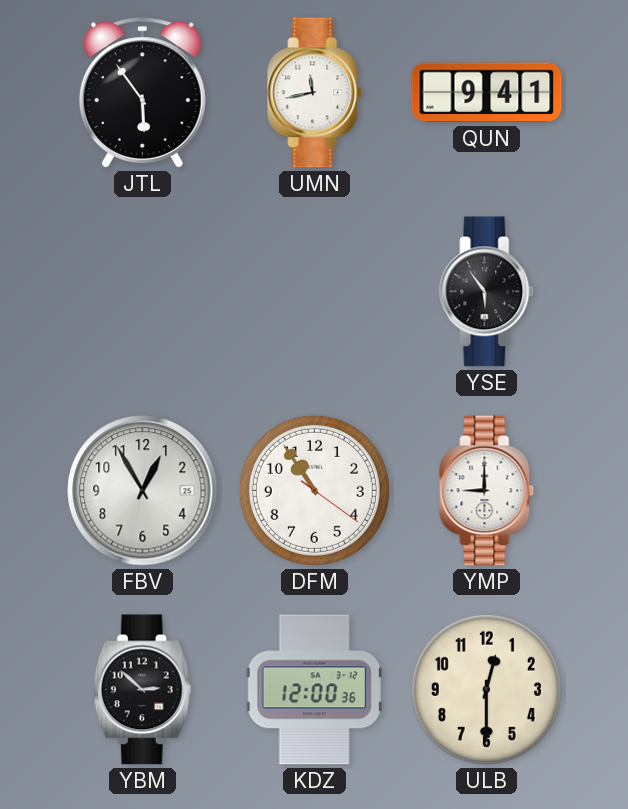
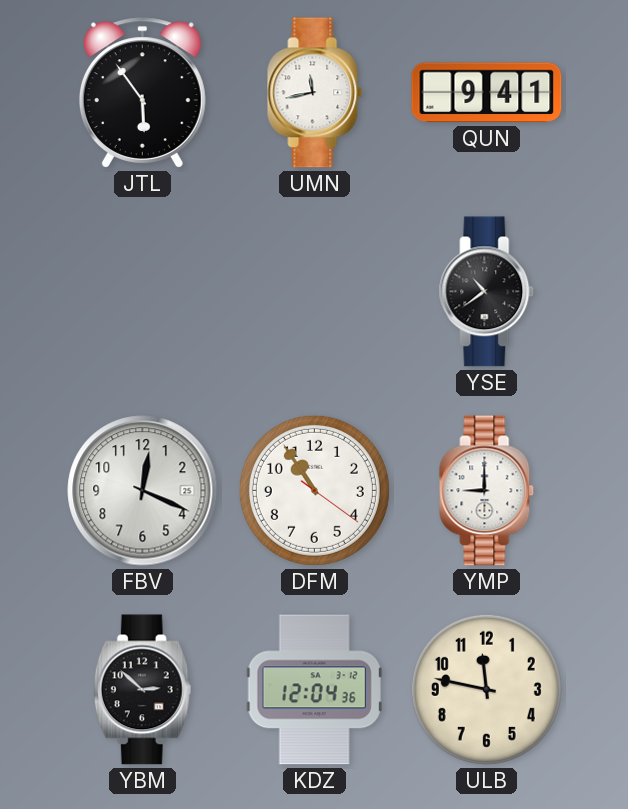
YSE: 5:54 -> 10:39 (487, 292)
FBV: 12:55 -> 12:19 (143, 491)
KDZ: 12:00 -> 12:04 (314, 690)
ULB: 12:30 -> 11:47 (486, 689)
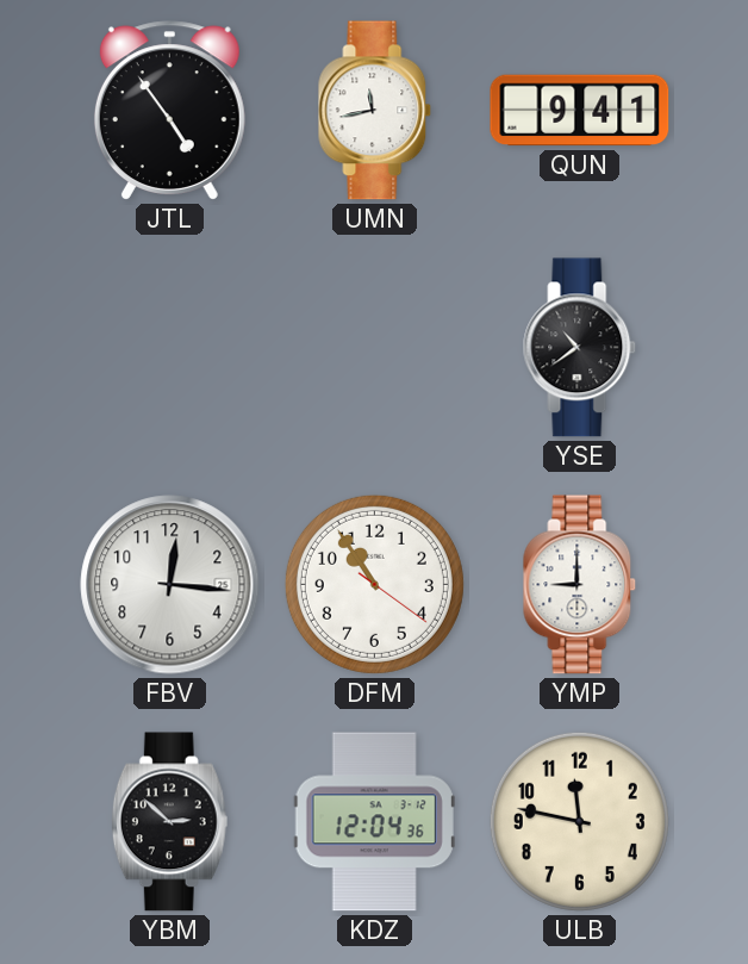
JTL: 5:54 -> 4:54 (169, 111)
FBV: 12:19 -> 12:16 (170, 585)
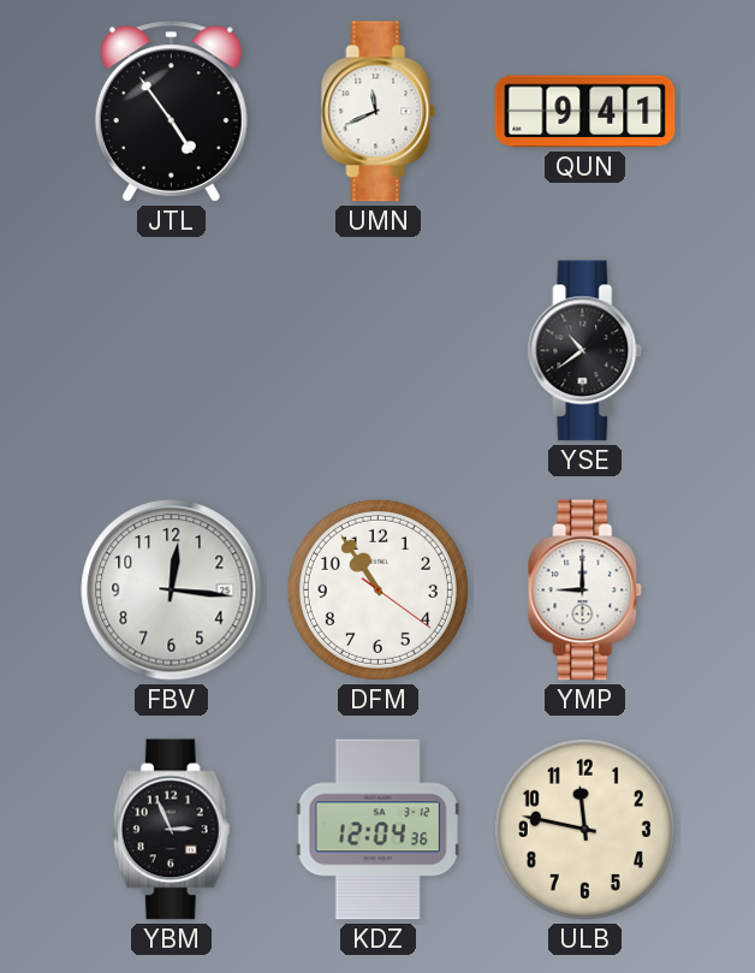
UMN: 11:43 -> 11:41 (379, 112)
YBM: 2:52 -> 2:56 (171, 830)
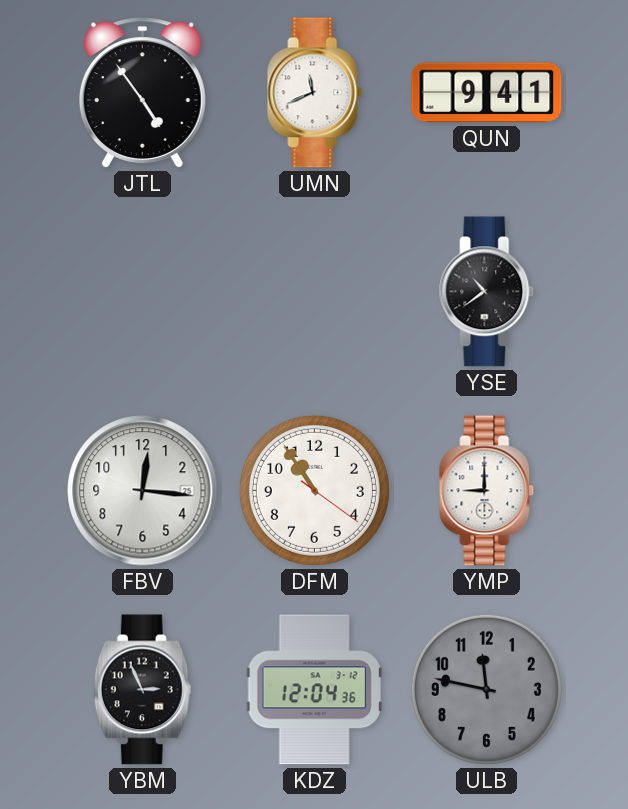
ULB dial: cream -> grey (486, 689)
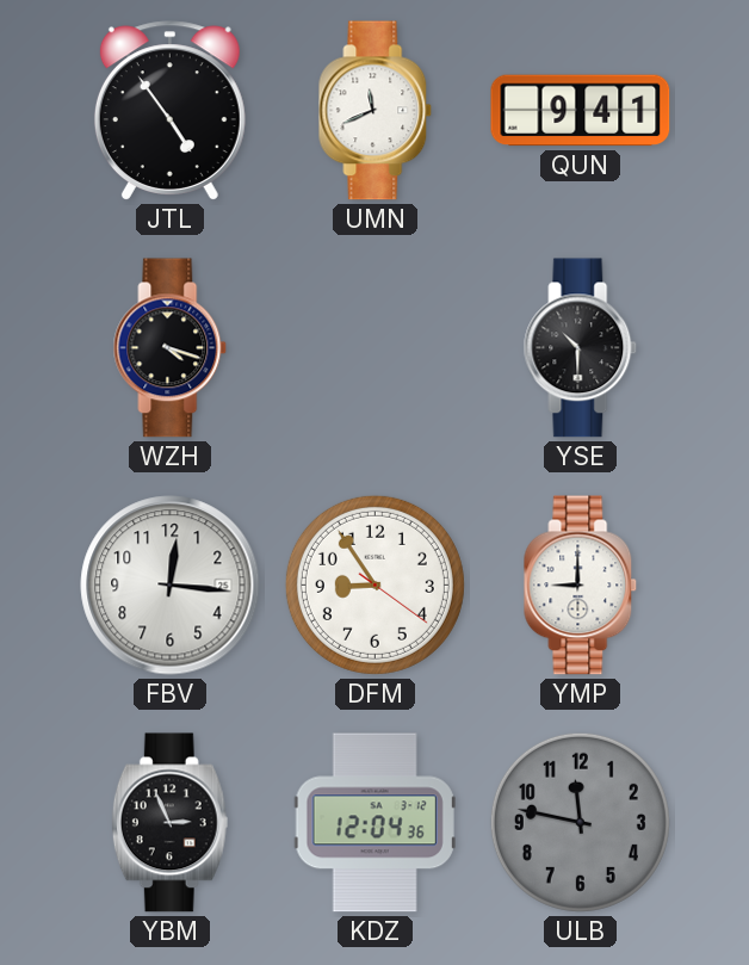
WZH: none -> 4:18 (171, 348)
YSE: 10:39 -> 10:30 (581, 348)
DFM: 10:54 -> 8:54 (374, 584)
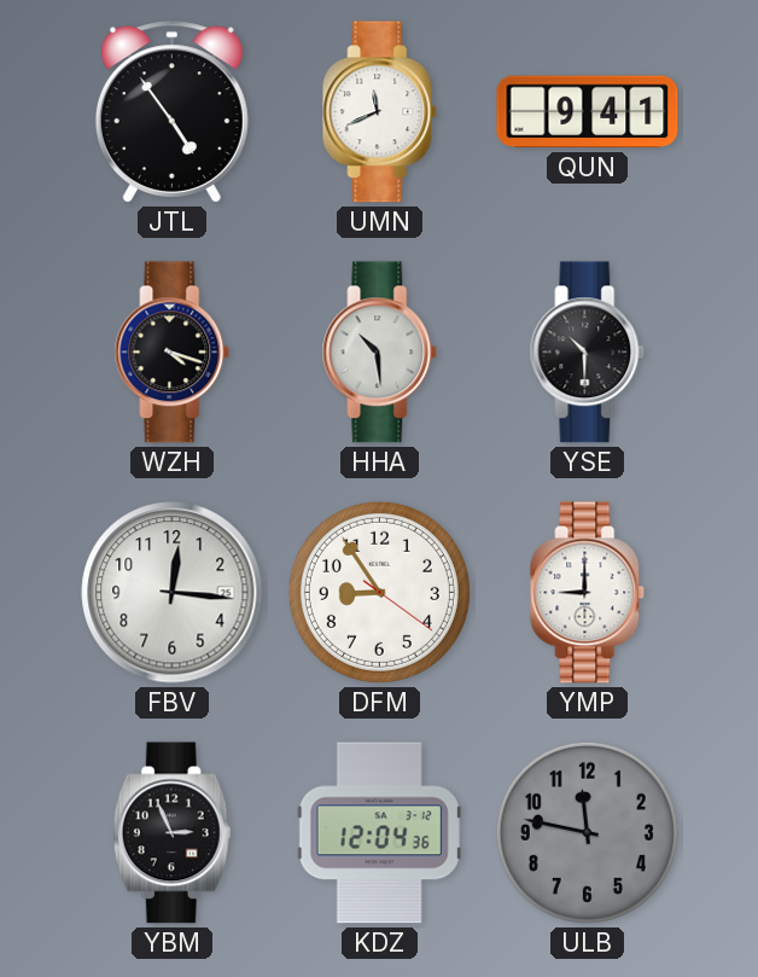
HHA: none -> 10:29 (380, 353)
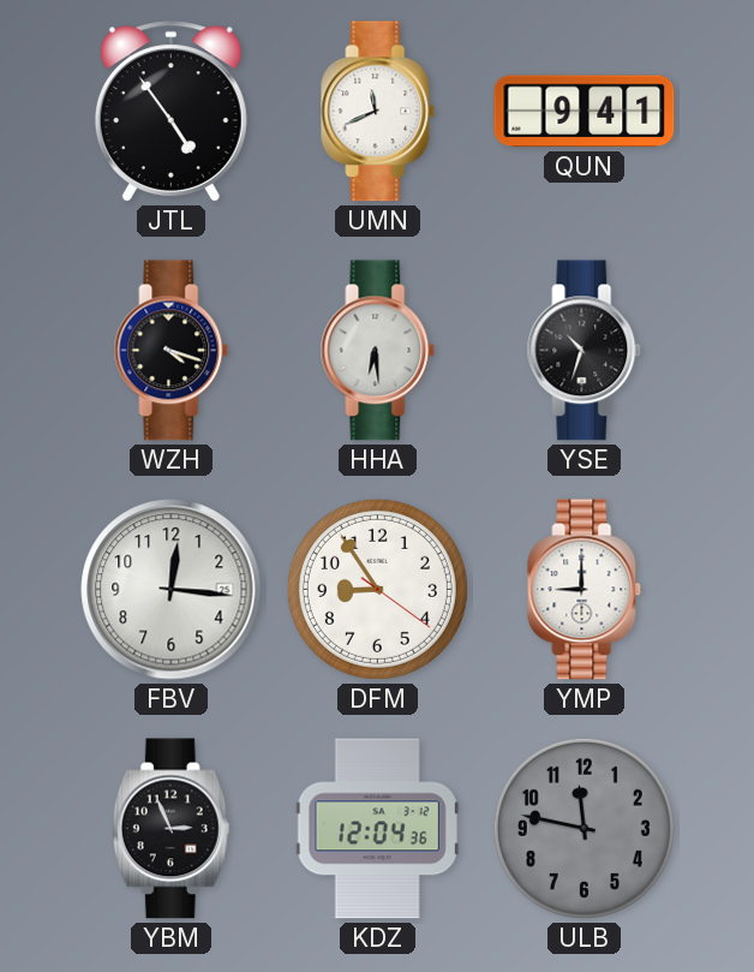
HHA: 10:29 -> 6:29 (378, 351)
YSE: 10:30 -> 10:33 (585, 351)
